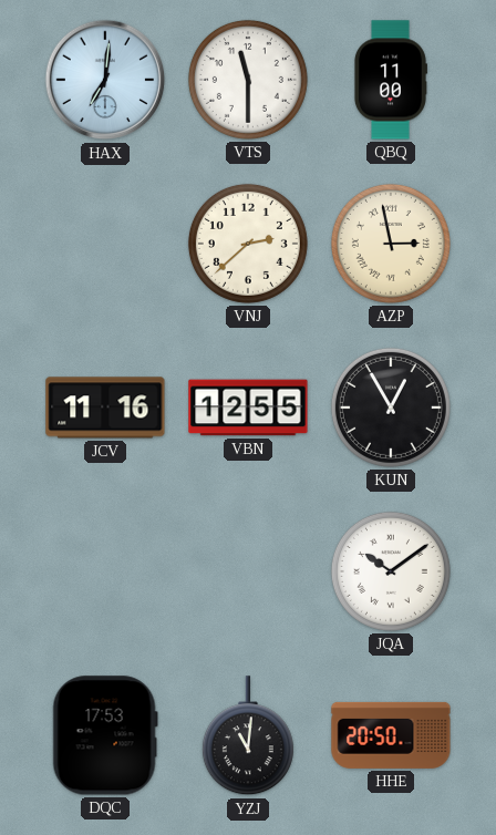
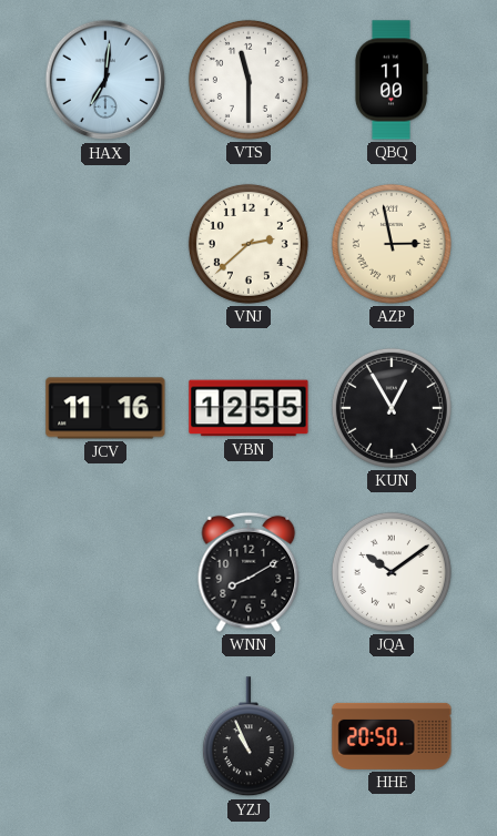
WNN: none -> 8:10 (248, 572)
DQC: 17:53 -> none (105, 735)
YZJ: 11:01 -> 10:56 (248, 737)
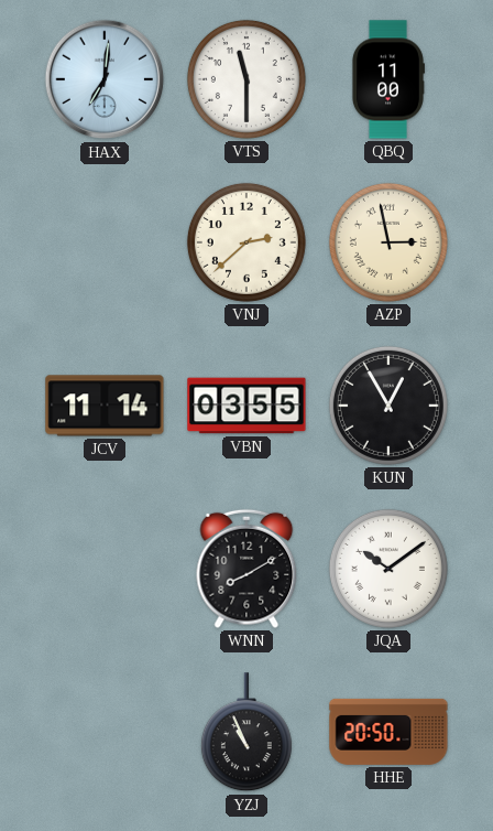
JCV: 11:16 -> 11:14 (105, 406)
VBN: 12:55 -> 03:55 (246, 406)
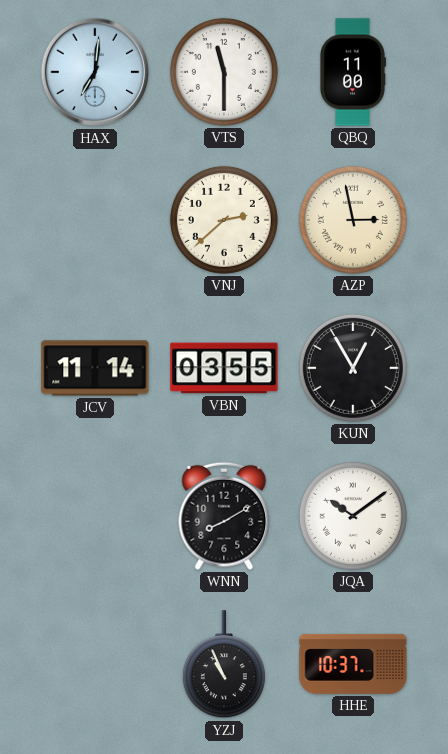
HHE: 20:50 -> 10:37 (353, 664)
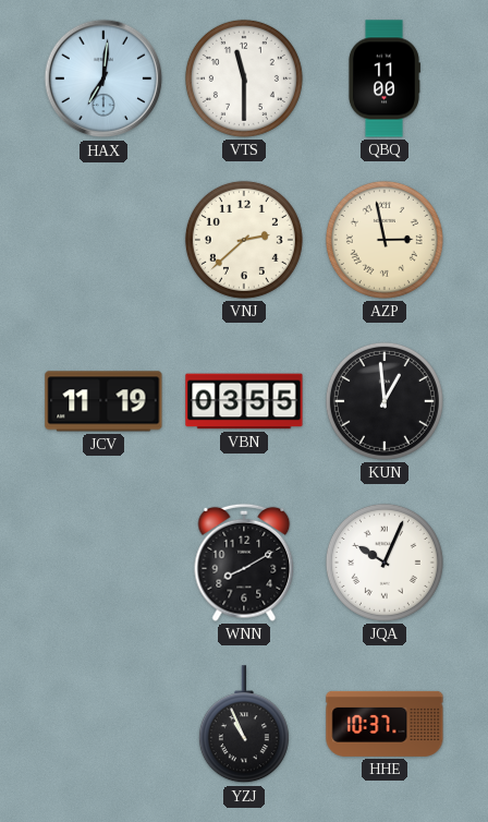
JCV: 11:14 -> 11:19 (103, 401)
KUN: 12:55 -> 12:59 (385, 401)
JQA: 10:09 -> 10:04 (385, 563)
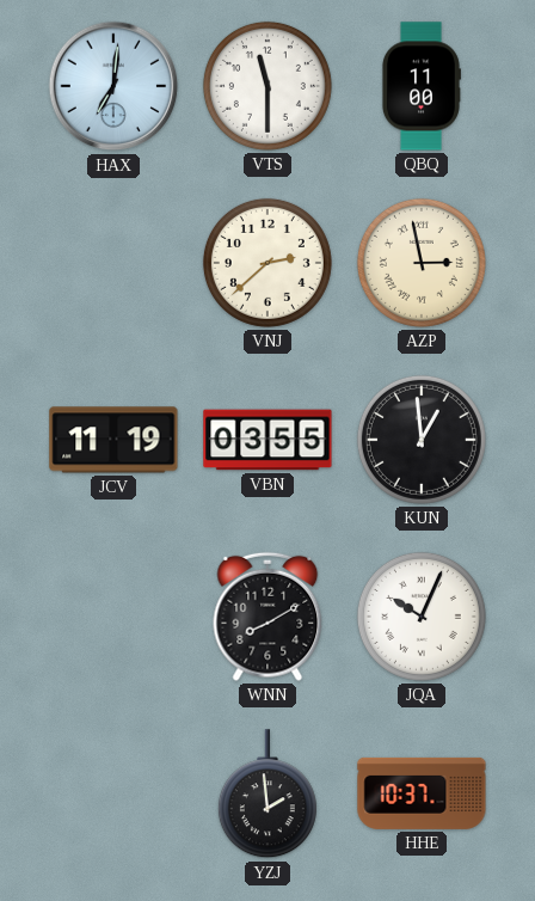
YZJ: 10:56 -> 1:59 (267, 795)
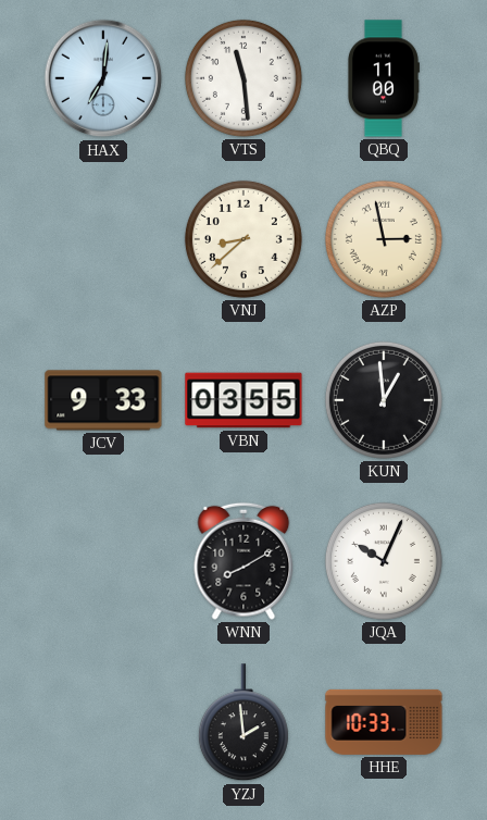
VTS: 11:30 -> 11:29 (243, 78)
VNJ: 2:38 -> 8:38 (243, 239)
JCV: 11:19 -> 9:33 (103, 400)
HHE: 10:37 -> 10:33 (384, 722)
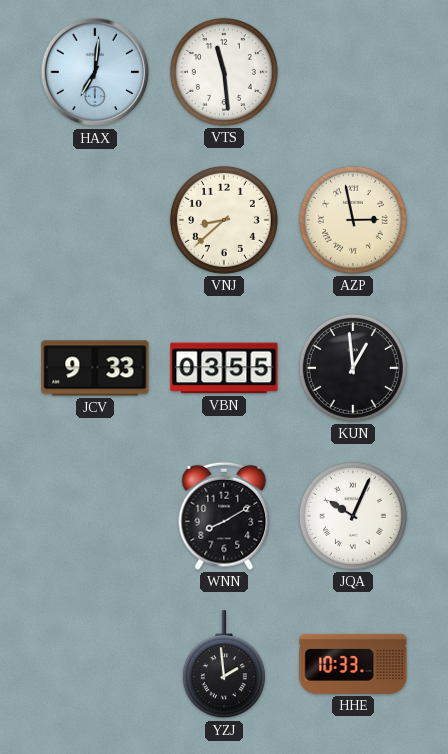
QBQ: 11:00 -> none (383, 78)
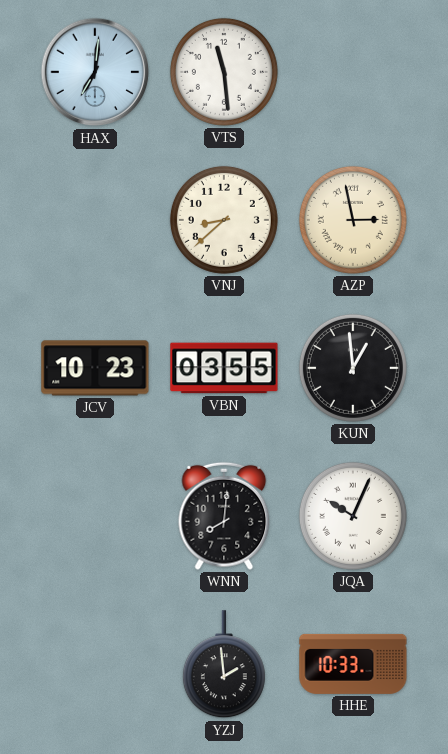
JCV: 9:33 -> 10:23 (95, 368)
WNN: 8:10 -> 8:01 (224, 516)
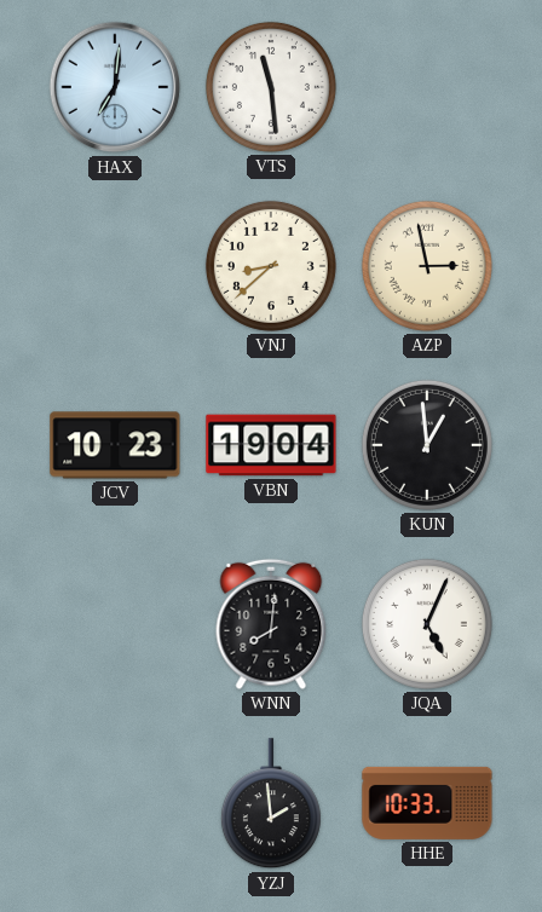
VBN: 03:55 -> 19:04 (271, 445)
JQA: 10:04 -> 5:04 (427, 624)
